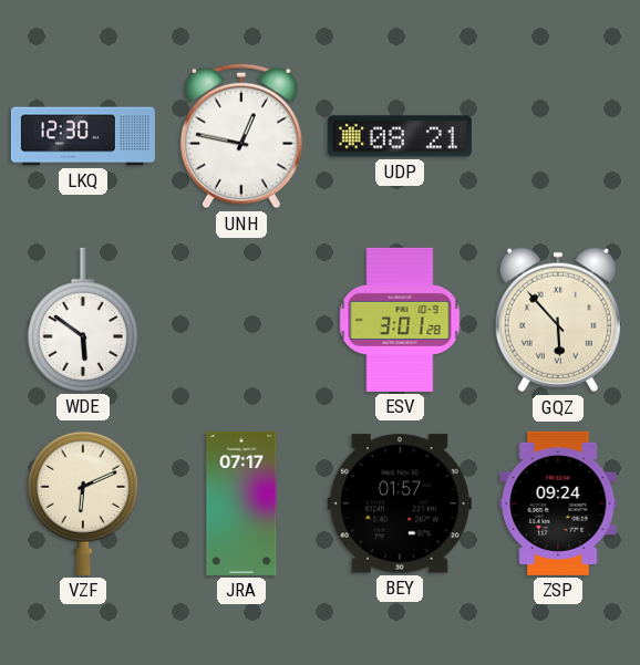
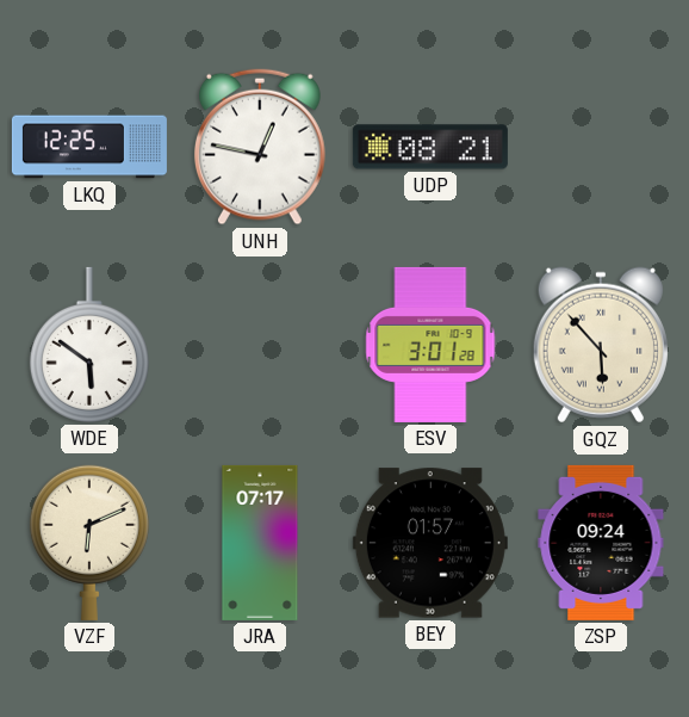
LKQ: 12:30 -> 12:25 (89, 147)
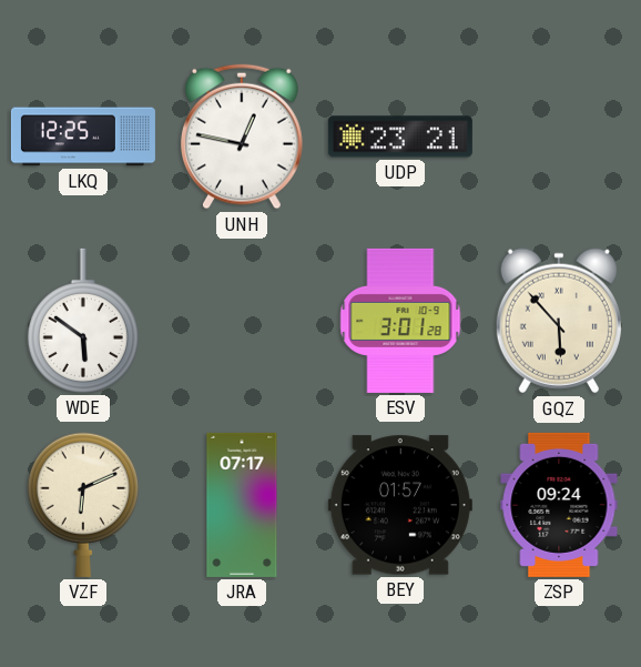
UDP: 08:21 -> 23:21 (400, 137)
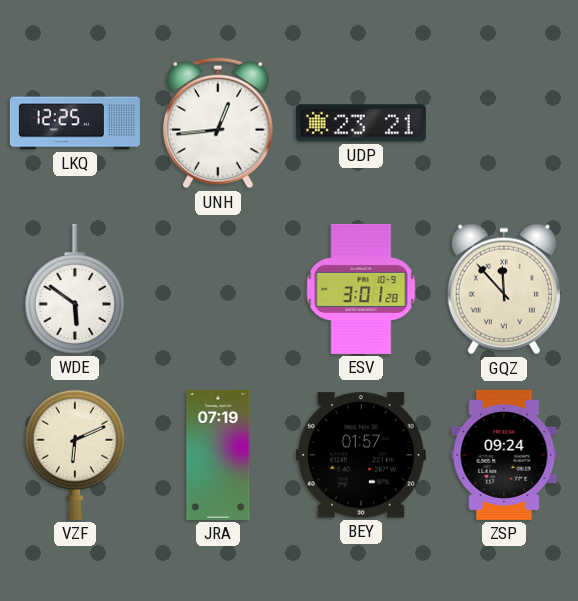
UNH: 12:47 -> 12:44 (218, 123)
GQZ: 5:53 -> 11:53 (504, 289)
JRA: 07:17 -> 07:19 (218, 455)
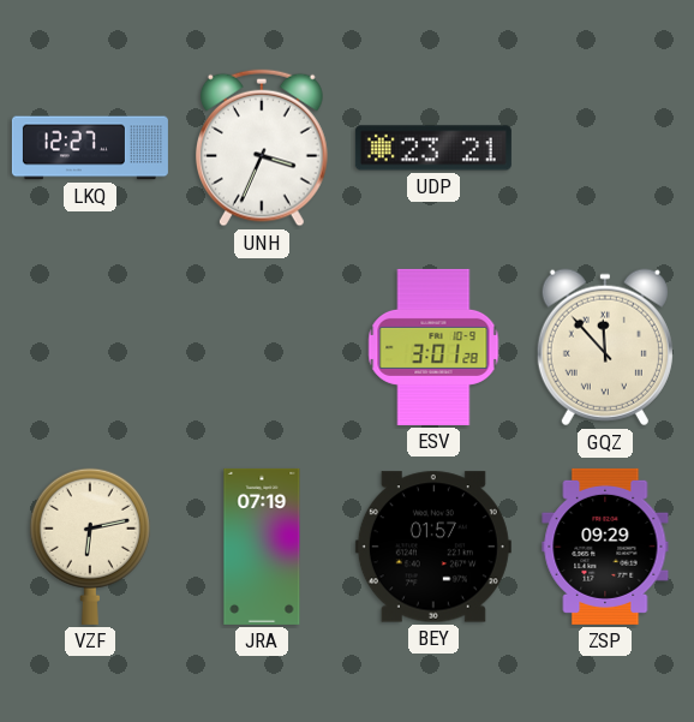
LKQ: 12:25 -> 12:27 (90, 148)
UNH: 12:44 -> 3:34 (262, 148)
WDE: 5:51 -> none (75, 289)
VZF: 6:11 -> 6:13 (90, 547)
ZSP: 09:24 -> 09:29 (605, 547)
